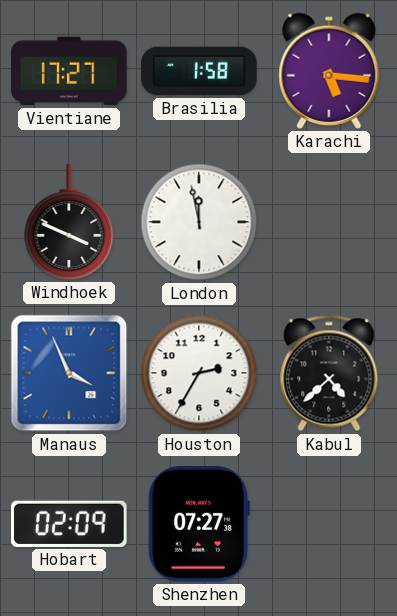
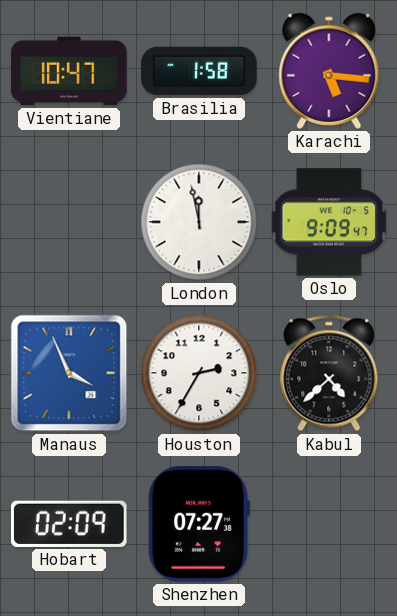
Vientiane: 17:27 -> 10:47 (69, 71)
Windhoek: 3:49 -> none (69, 222)
Oslo: none -> 9:09 (329, 222)
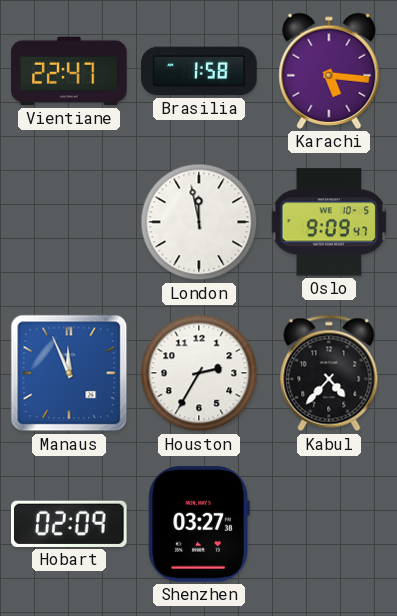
Vientiane: 10:47 -> 22:47 (69, 71)
Manaus: 3:56 -> 11:56 (69, 373)
Kabul: 4:38 -> 4:37 (329, 373)
Shenzhen: 07:27 -> 03:27 (199, 524)
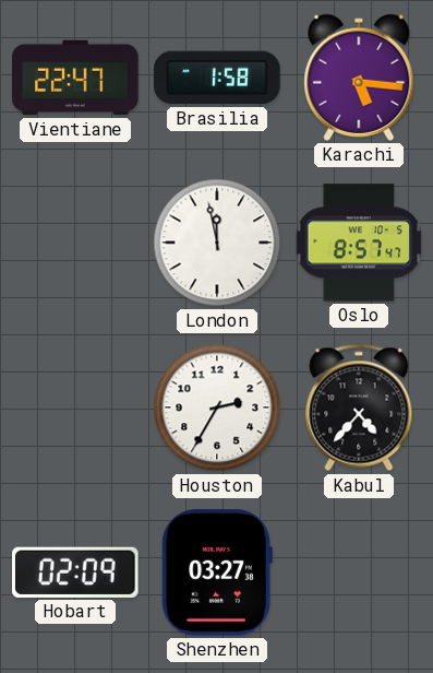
Oslo: 9:09 -> 8:57 (359, 243)
Manaus: 11:56 -> none (69, 373)
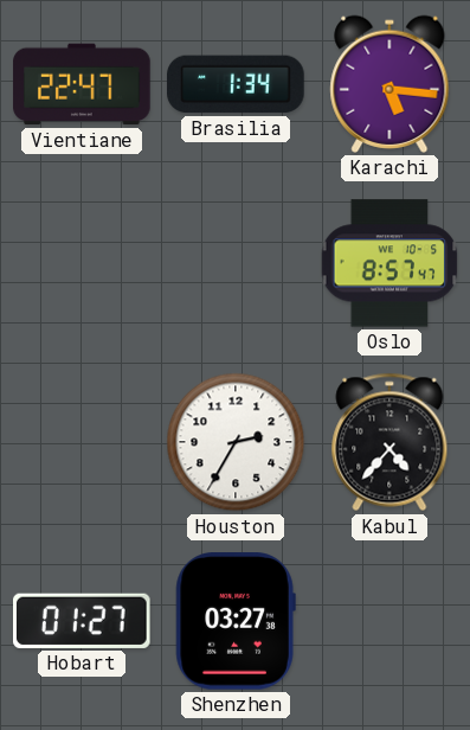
Brasilia: 1:58 -> 1:34 (236, 84)
London: 11:58 -> none (217, 243)
Hobart: 02:09 -> 01:27 (83, 621)
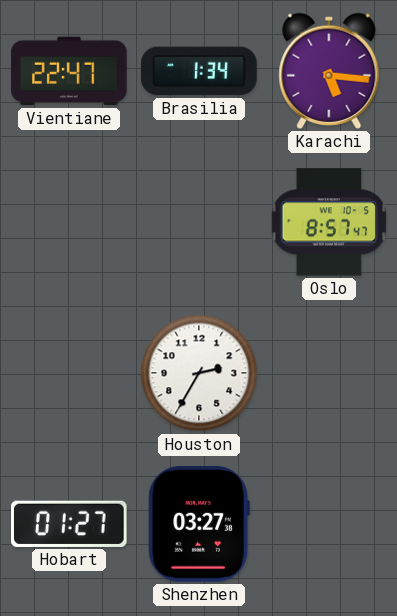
Kabul: 4:37 -> none (389, 442)
